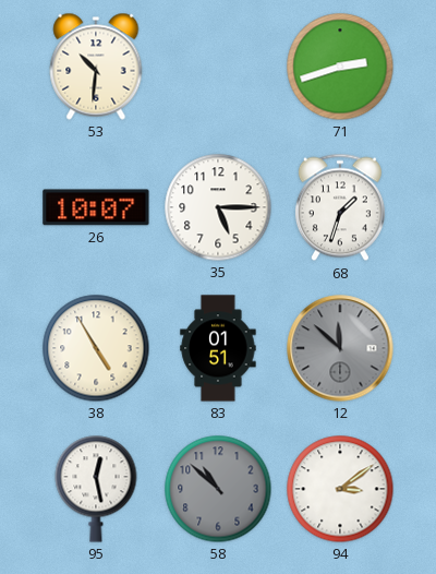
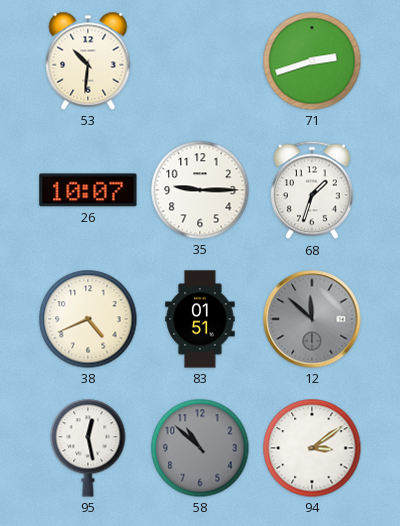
35: 5:15 -> 9:15 (200, 190)
38: 4:55 -> 4:41 (88, 319)
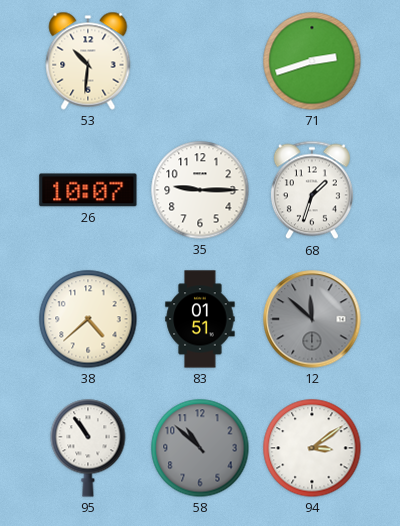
38: 4:41 -> 4:38 (88, 319)
95: 12:28 -> 10:54 (88, 448)
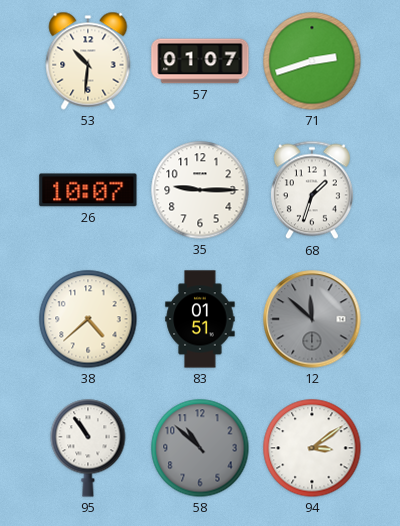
57: none -> 01:07 (200, 61)
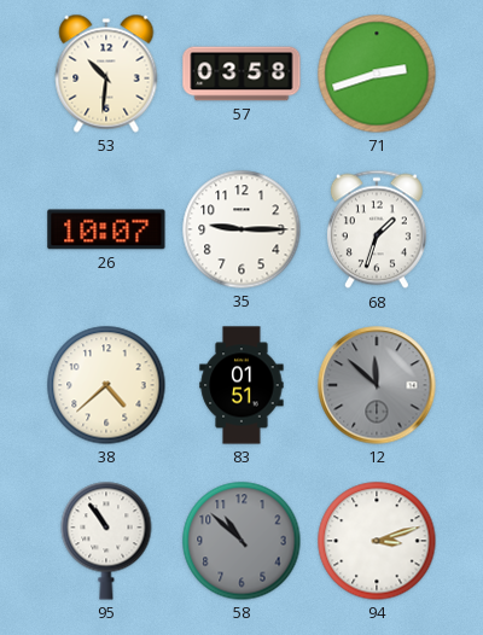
57: 01:07 -> 03:58 (241, 74)
94: 3:09 -> 3:12 (377, 541)
